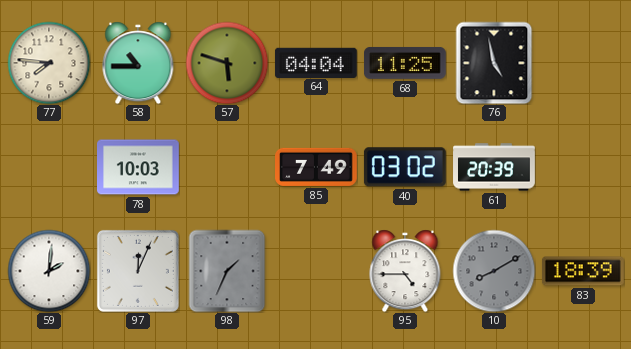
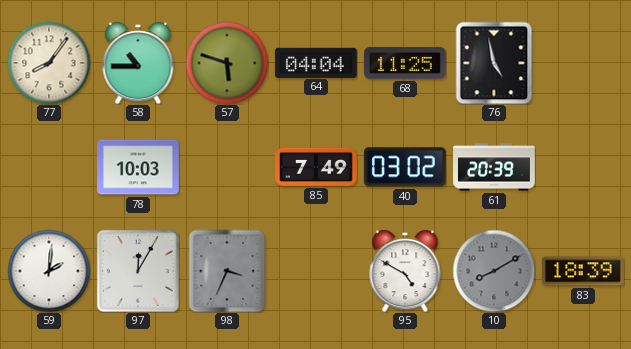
77: 7:46 -> 8:06 (49, 63)
97: 12:04 -> 12:05 (138, 271)
98: 1:34 -> 3:34 (227, 271)
95: 4:45 -> 4:50 (405, 271)
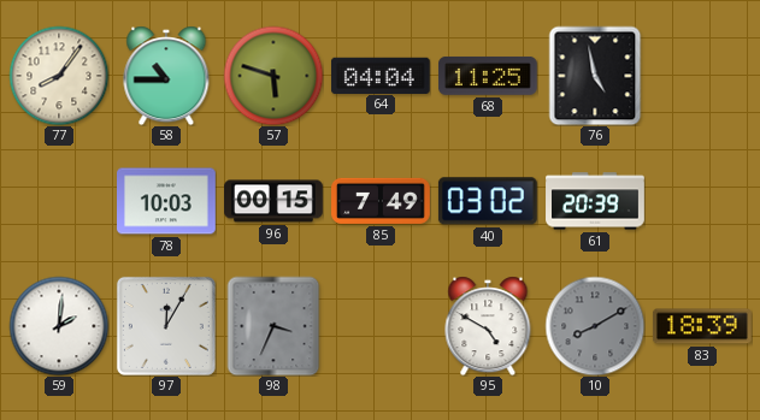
96: none -> 00:15 (273, 201)
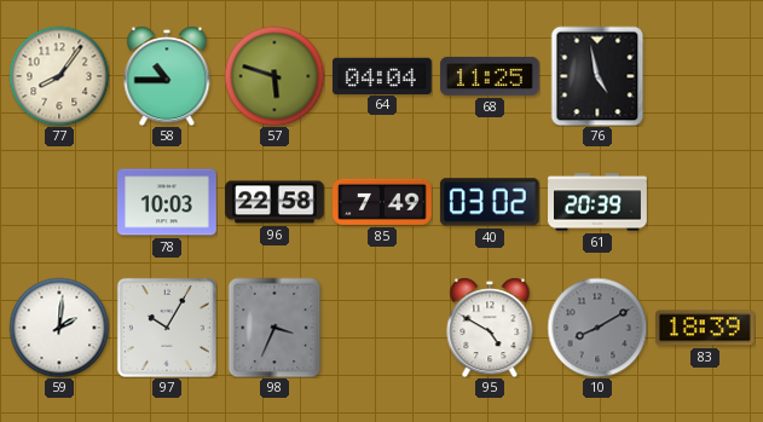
96: 00:15 -> 22:58 (274, 202)
97: 12:05 -> 10:05 (167, 328)
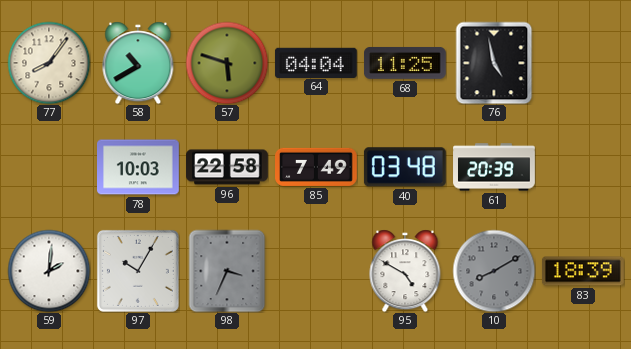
58: 10:45 -> 10:40 (138, 63)
40: 03:02 -> 03:48 (405, 167)
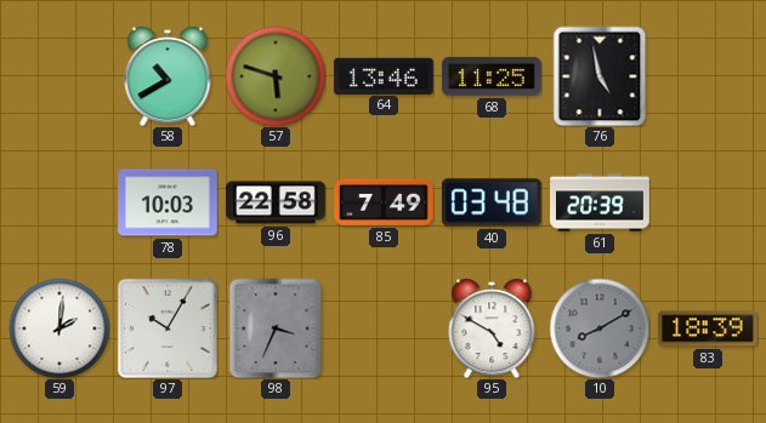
77: 8:06 -> none (49, 63)
64: 04:04 -> 13:46 (384, 75)
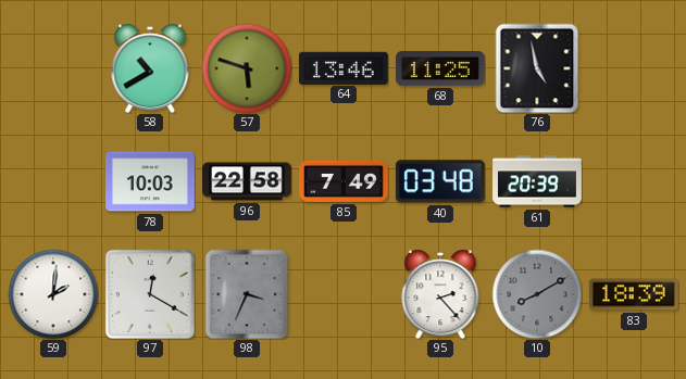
97: 10:05 -> 12:20 (150, 294)
95: 4:50 -> 2:23 (440, 294)
